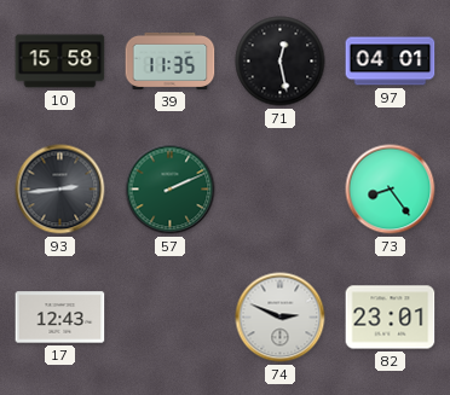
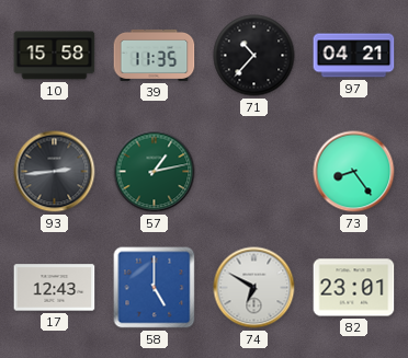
71: 12:28 -> 10:37 (254, 56)
97: 04:01 -> 04:21 (354, 56)
57: 2:11 -> 1:13 (155, 172)
58: none -> 5:00 (155, 288)
74: 2:49 -> 6:50 (254, 288)
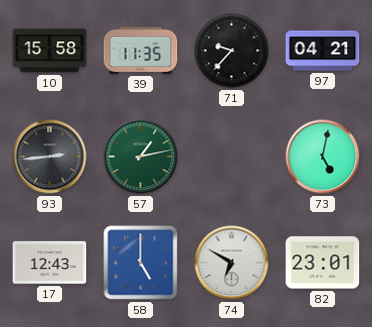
71: 10:37 -> 9:37 (232, 51)
73: 8:24 -> 5:02 (323, 157)
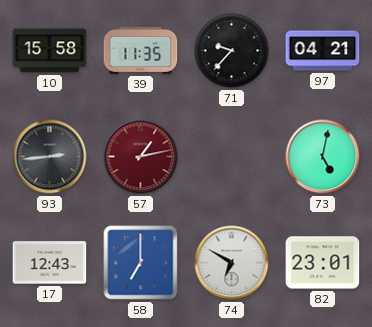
57 dial: green -> burgundy (141, 157)
58: 5:00 -> 7:00 (141, 263)
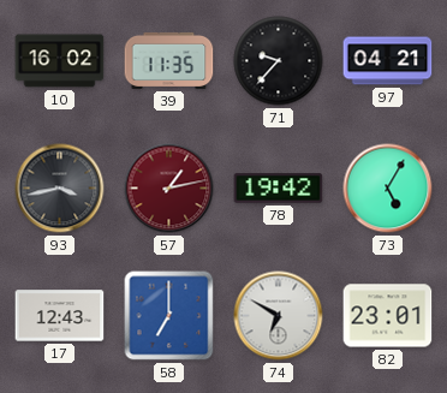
10: 15:58 -> 16:02 (60, 61)
93: 2:44 -> 3:43 (60, 189)
78: none -> 19:42 (279, 189)
73: 5:02 -> 5:05 (388, 189)
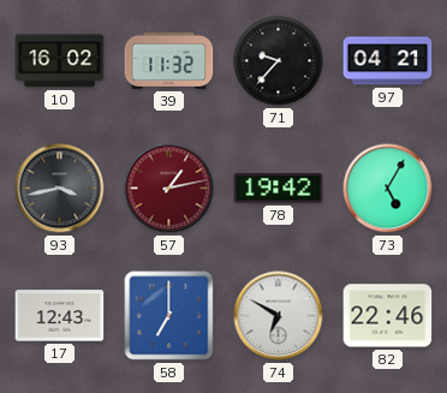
39: 11:35 -> 11:32 (169, 60)
82: 23:01 -> 22:46 (388, 316)
